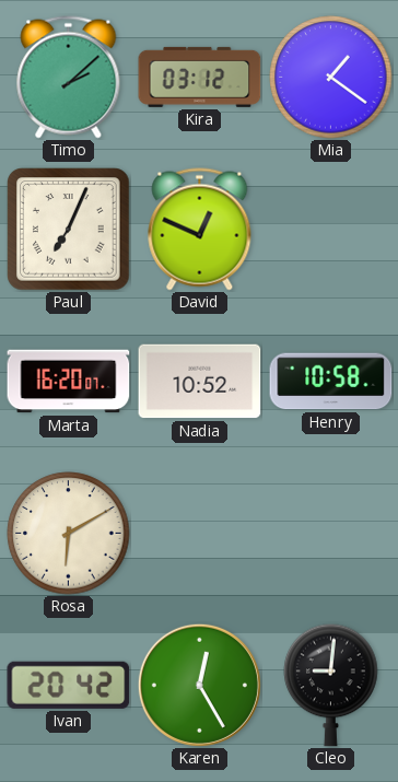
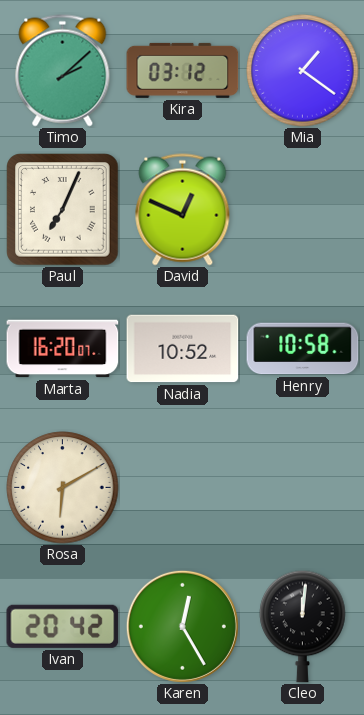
Cleo: 9:01 -> 12:01 (303, 626)
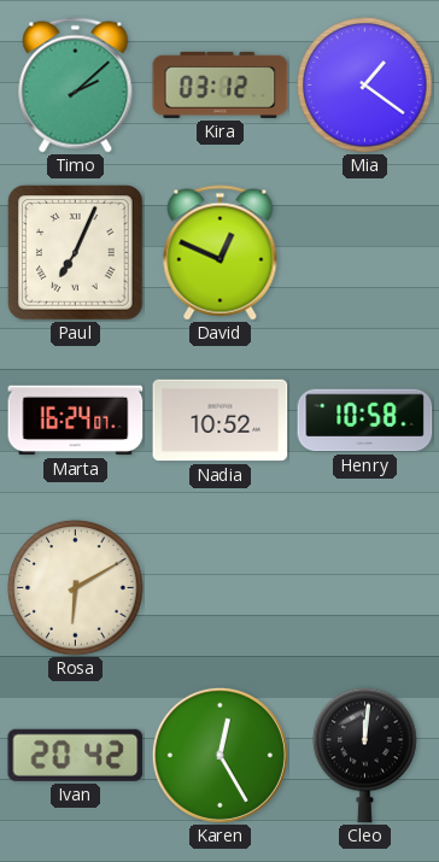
Marta: 16:20 -> 16:24 (76, 421)
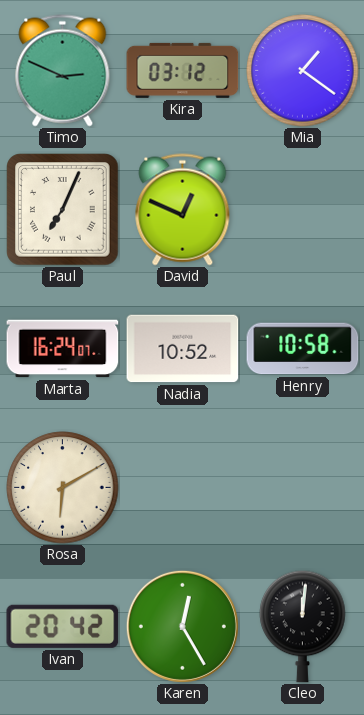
Timo: 2:08 -> 2:49 (63, 71)
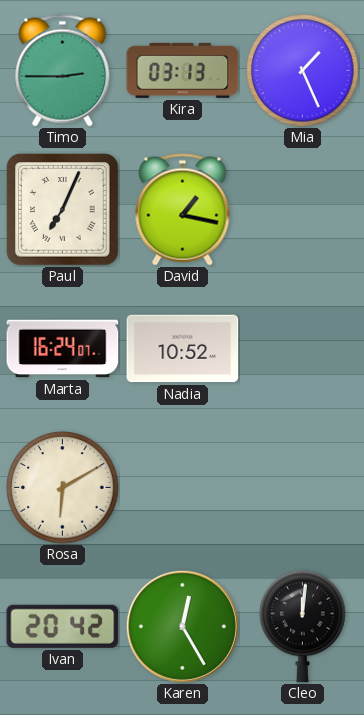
Timo: 2:49 -> 2:45 (63, 71)
Kira: 03:12 -> 03:13 (183, 70)
Mia: 1:21 -> 1:26 (303, 71)
David: 12:49 -> 1:17 (183, 210)
Henry: 10:58 -> none (303, 349)
